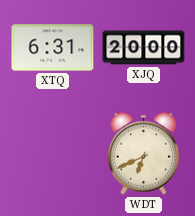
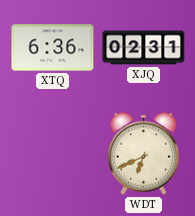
XTQ: 6:31 -> 6:36 (53, 48)
XJQ: 20:00 -> 02:31 (144, 48)
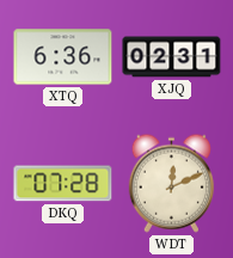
DKQ: none -> 07:28 (63, 184)
WDT: 6:41 -> 12:11 (171, 183)
